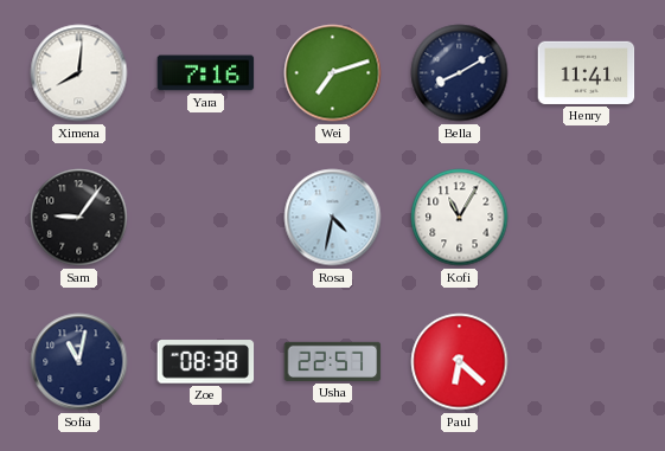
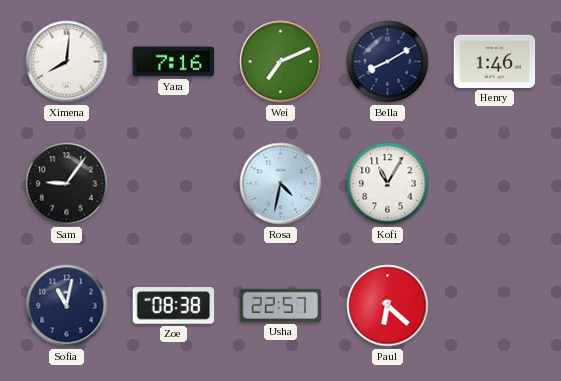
Wei: 7:12 -> 7:11 (281, 62)
Henry: 11:41 -> 1:46 (495, 61)
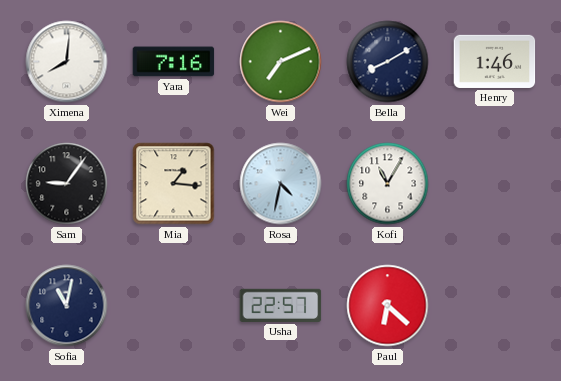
Mia: none -> 1:16 (174, 184)
Zoe: 08:38 -> none (174, 306)
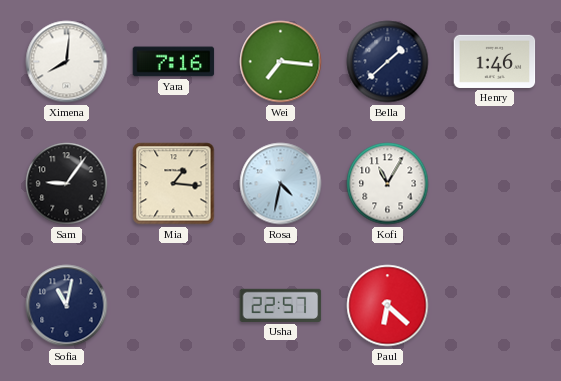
Wei: 7:11 -> 7:16 (281, 62)
Bella: 8:10 -> 1:38 (388, 62)
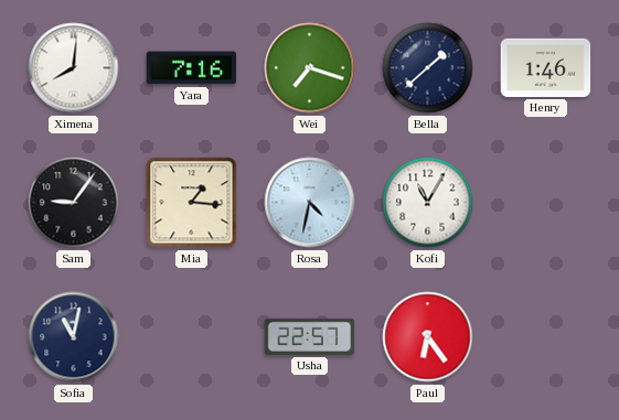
Wei: 7:16 -> 7:18 (310, 68)
Paul: 6:22 -> 6:24 (428, 337)
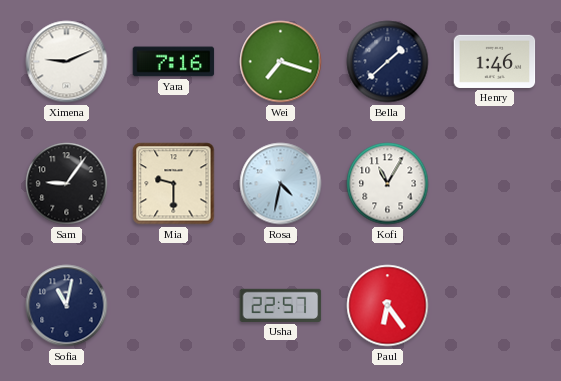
Ximena: 8:01 -> 9:11 (67, 62)
Mia: 1:16 -> 9:30 (174, 184)
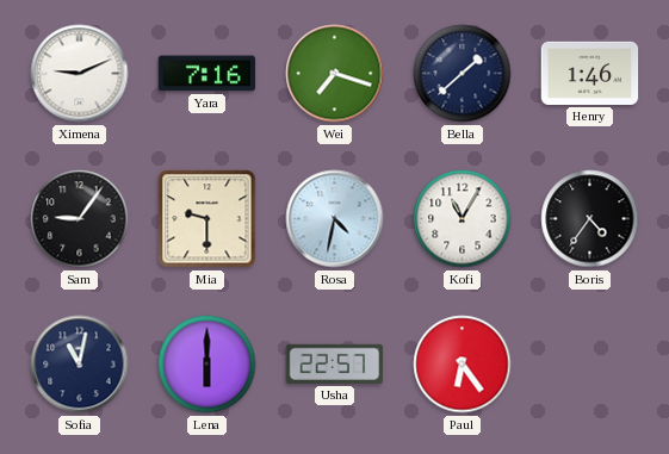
Boris: none -> 4:36 (590, 219)
Lena: none -> 6:00 (207, 365)
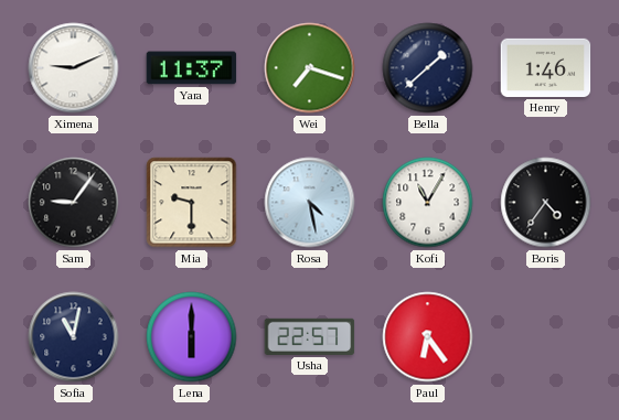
Yara: 7:16 -> 11:37 (192, 68)
Rosa: 4:32 -> 4:28 (310, 203)
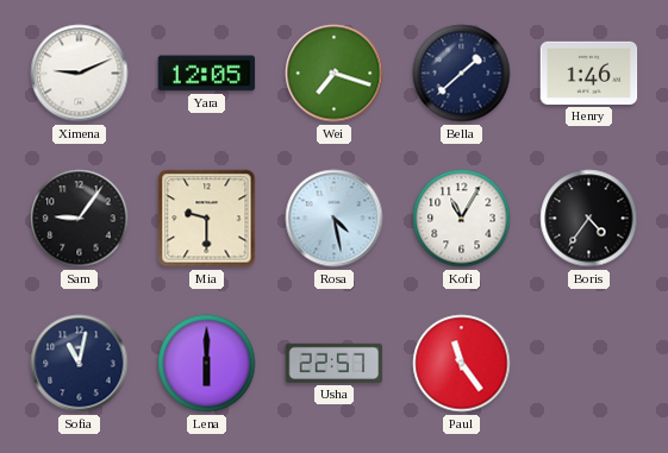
Yara: 11:37 -> 12:05 (207, 74)
Paul: 6:24 -> 11:24 (462, 364)
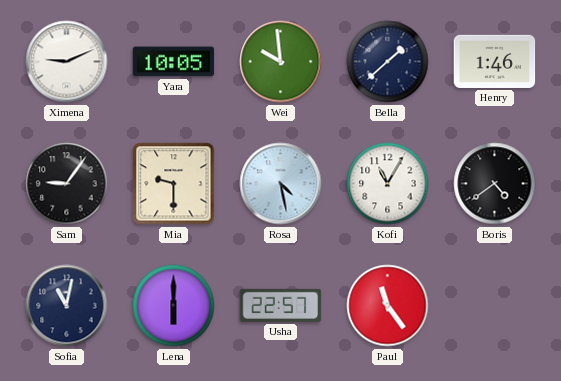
Yara: 12:05 -> 10:05 (174, 62)
Wei: 7:18 -> 9:59 (281, 62)
Boris: 4:36 -> 4:39 (495, 184)
